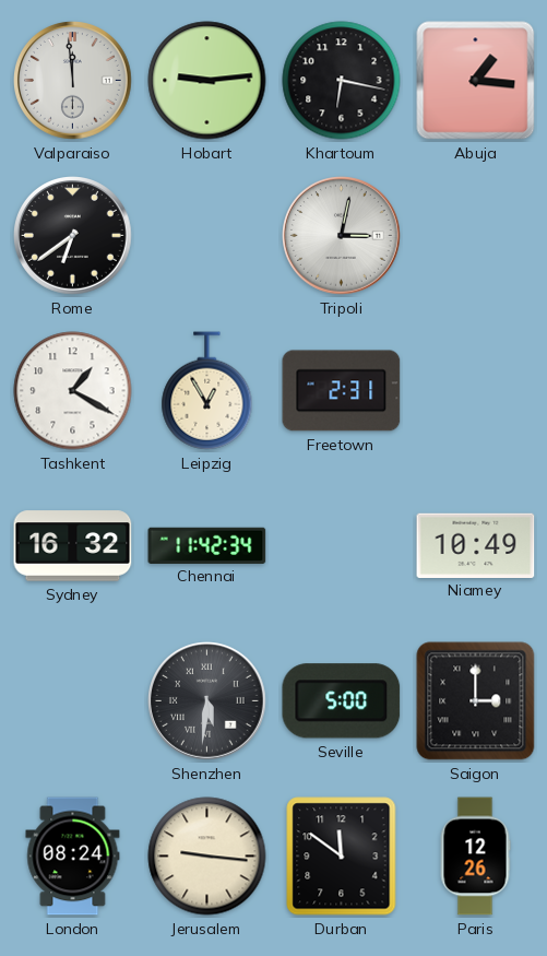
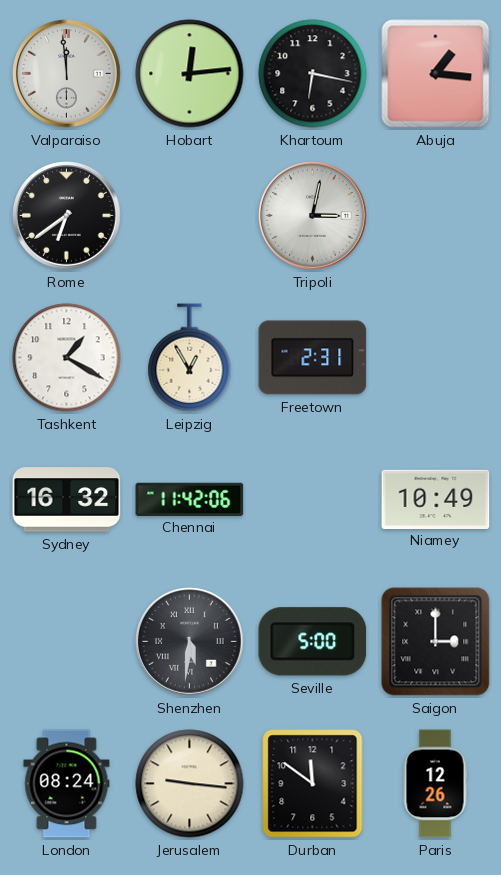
Hobart: 9:14 -> 12:14 (190, 74)
Chennai: 11:42:34 -> 11:42:06 (190, 499)
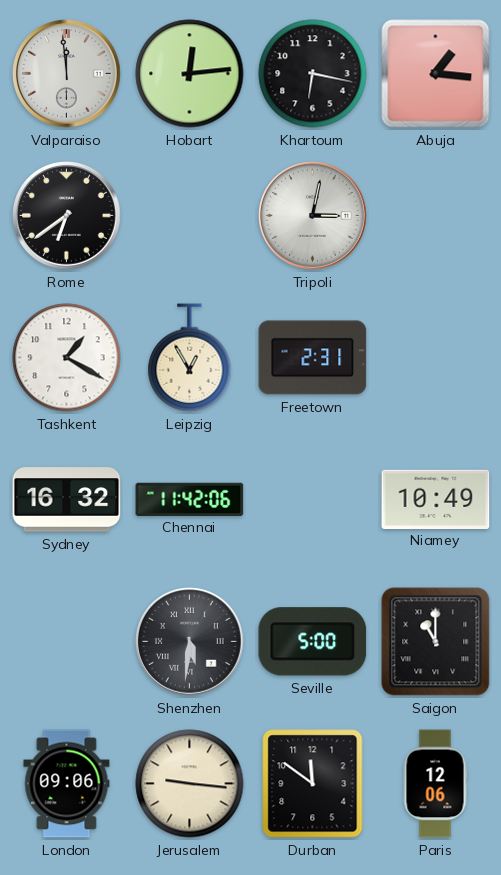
Saigon: 3:00 -> 11:00 (436, 642)
London: 08:24 -> 09:06 (67, 784)
Paris: 12:26 -> 12:06 (435, 784)
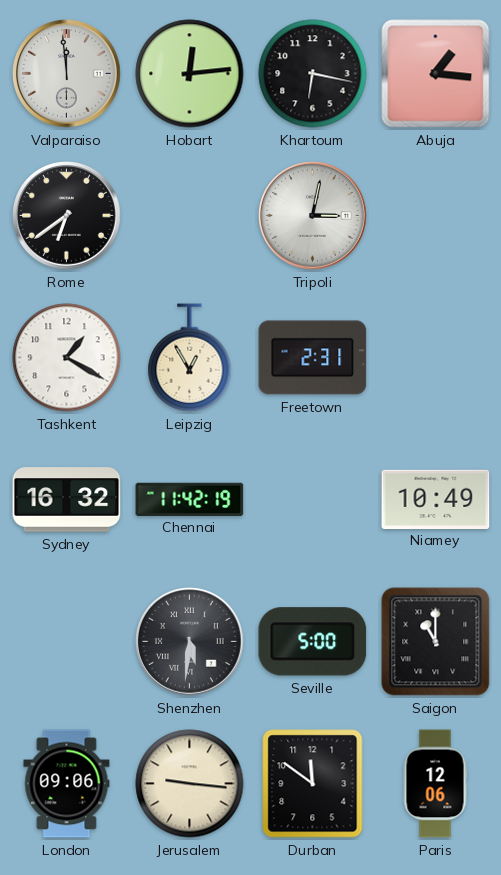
Chennai: 11:42:06 -> 11:42:19 (190, 499)
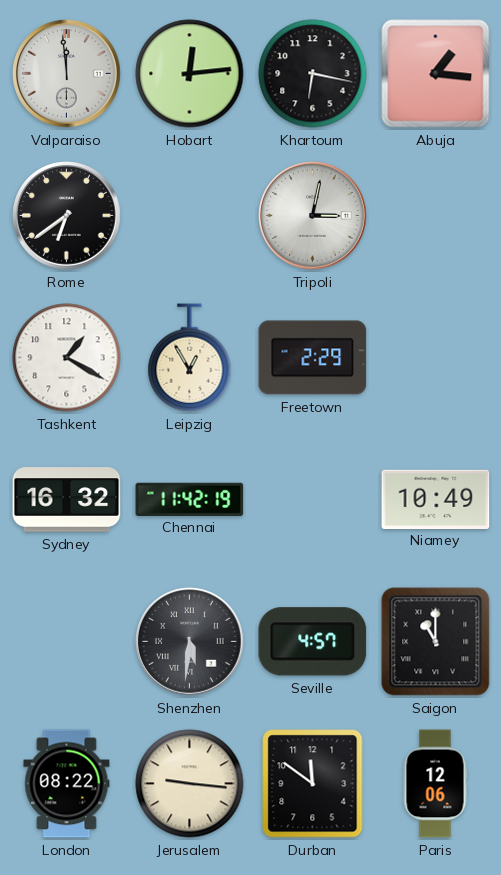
Freetown: 2:31 -> 2:29 (313, 358)
Seville: 5:00 -> 4:57 (313, 642)
London: 09:06 -> 08:22 (67, 784)
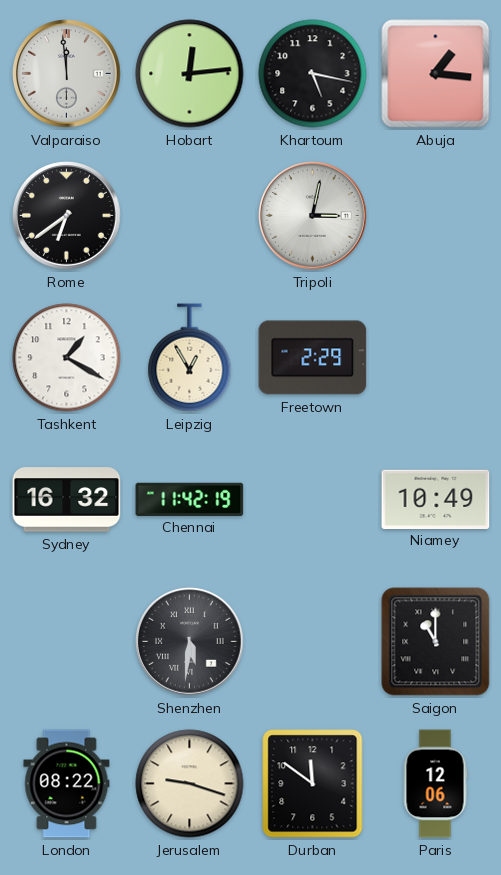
Khartoum: 6:17 -> 5:17 (313, 74)
Seville: 4:57 -> none (313, 642)
Jerusalem: 9:16 -> 9:18 (190, 784)
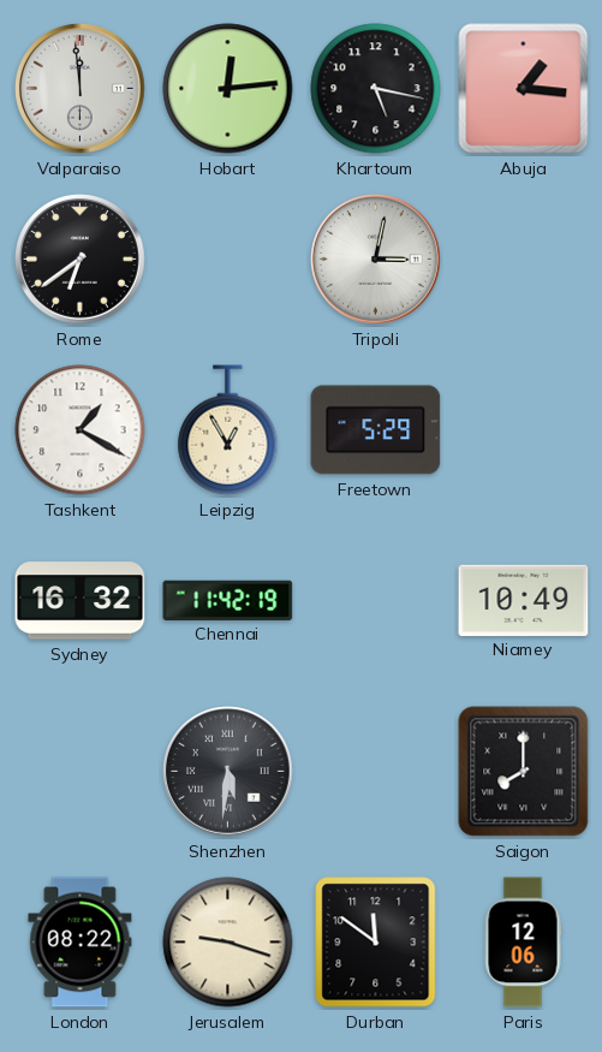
Freetown: 2:29 -> 5:29 (376, 430)
Saigon: 11:00 -> 8:00 (524, 772)
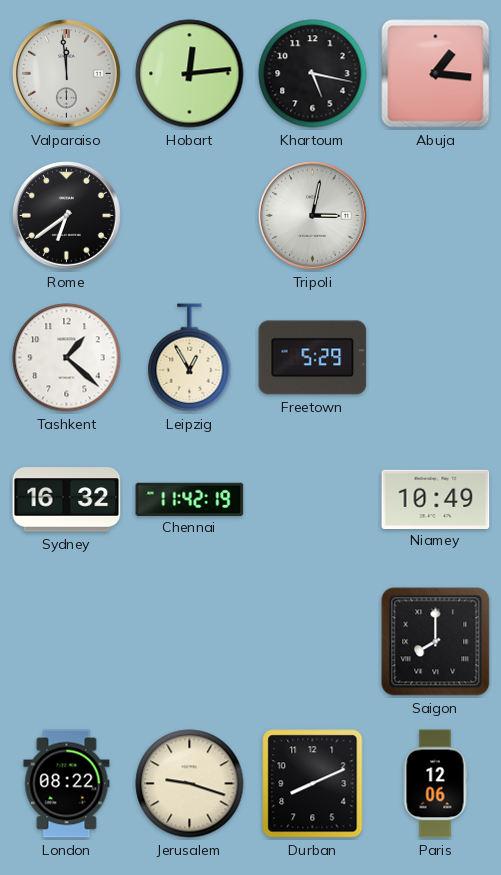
Tashkent: 1:20 -> 1:22 (67, 358)
Shenzhen: 5:31 -> none (228, 772)
Durban: 11:51 -> 8:11 (313, 784)
